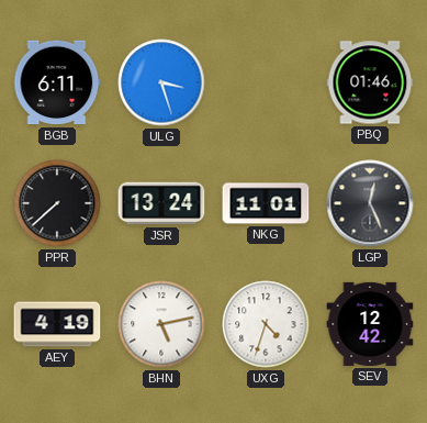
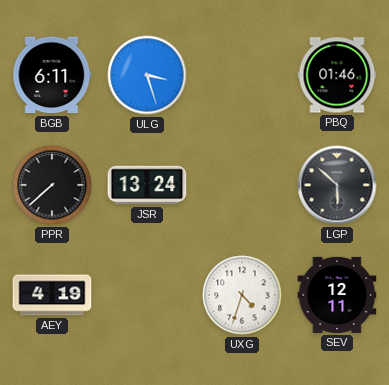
NKG: 11:01 -> none (266, 203)
LGP: 12:26 -> 5:52 (337, 185)
BHN: 5:13 -> none (161, 324)
SEV: 12:42 -> 12:11 (337, 295)
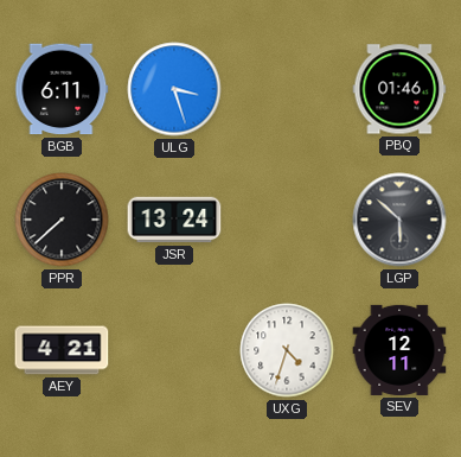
AEY: 4:19 -> 4:21 (62, 350)
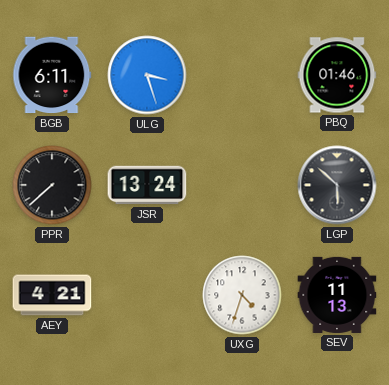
SEV: 12:11 -> 11:13 (337, 295)
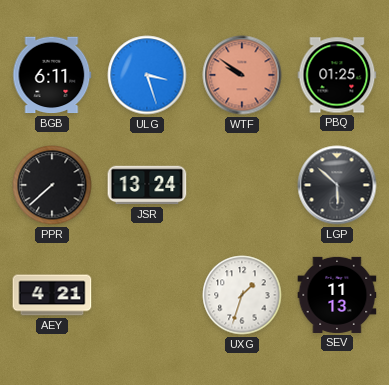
WTF: none -> 9:51 (242, 75)
PBQ: 01:46 -> 01:25 (337, 75)
UXG: 4:33 -> 1:33 (242, 295)
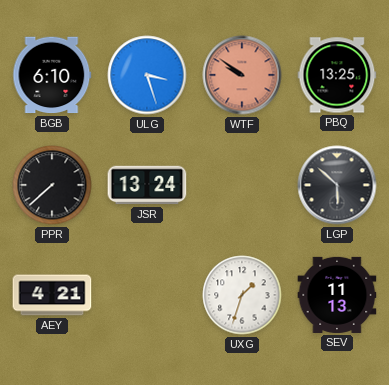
BGB: 6:11 -> 6:10 (52, 75)
PBQ: 01:25 -> 13:25 (337, 75)
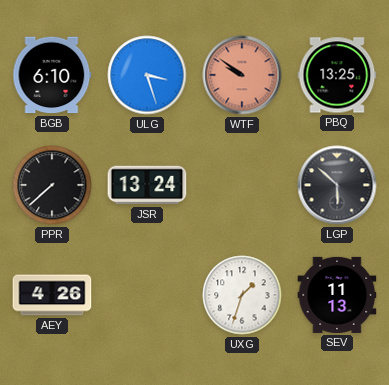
AEY: 4:21 -> 4:26 (52, 295)
